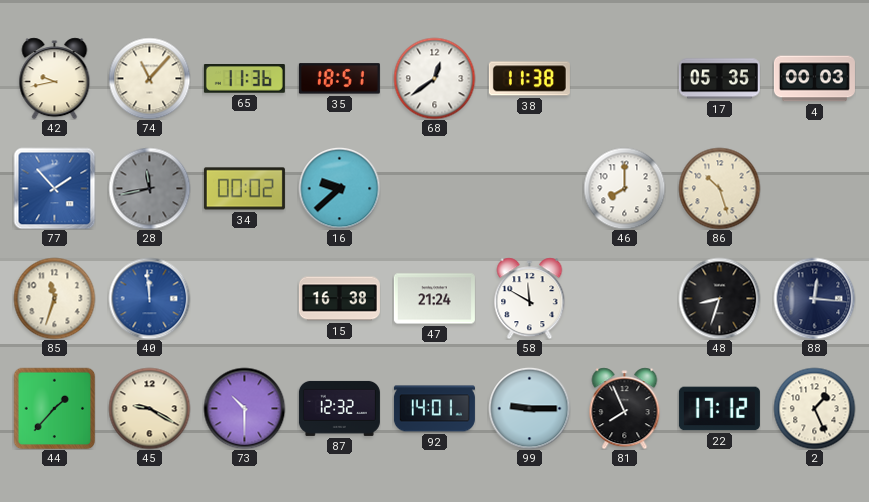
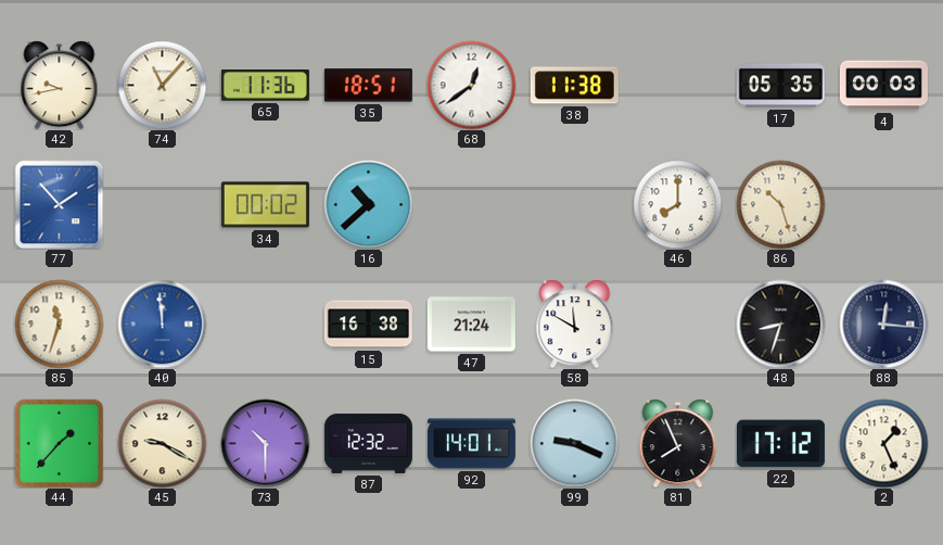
28: 11:43 -> none (149, 188)
16: 9:38 -> 10:38 (368, 204)
99: 9:15 -> 9:19 (574, 443)
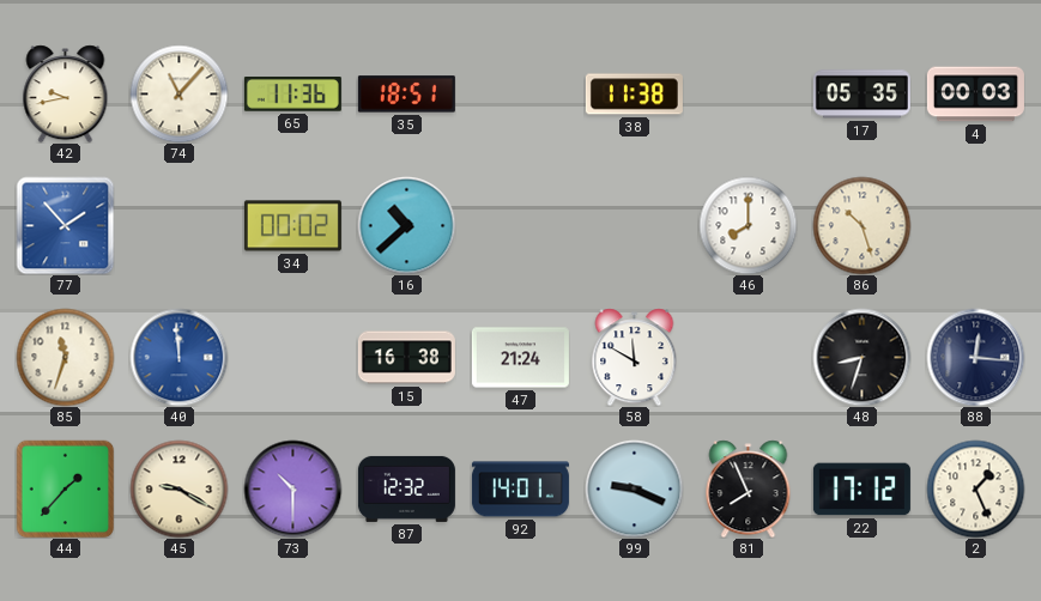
68: 12:39 -> none (471, 85)
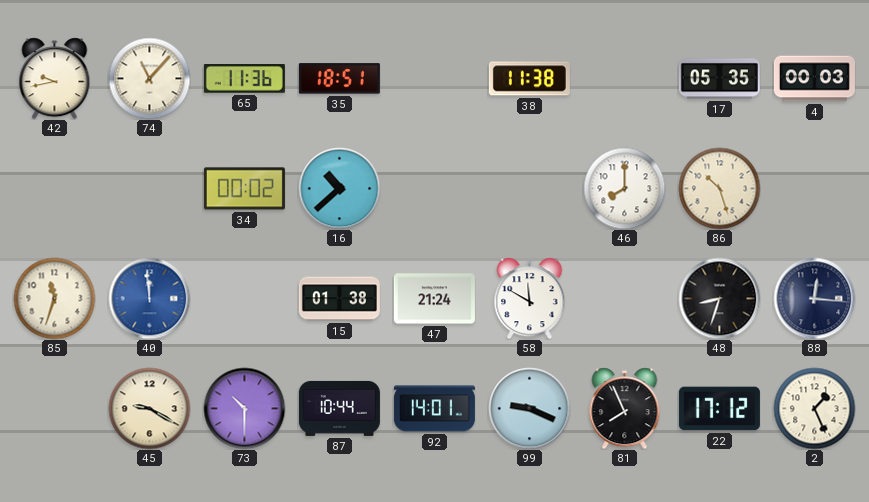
77: 1:53 -> none (65, 225)
15: 16:38 -> 01:38 (339, 299)
44: 1:37 -> none (65, 488)
87: 12:32 -> 10:44 (339, 408)
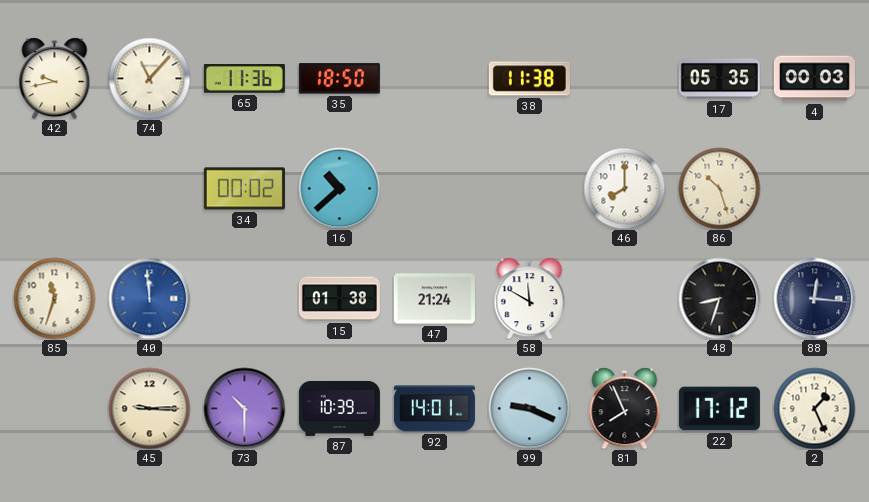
35: 18:51 -> 18:50 (339, 79)
45: 9:20 -> 9:15 (149, 408)
87: 10:44 -> 10:39 (339, 408)
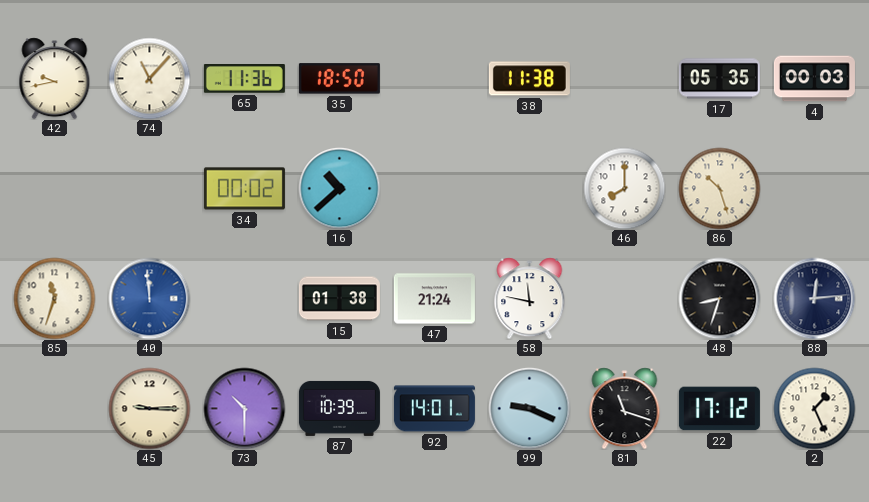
58: 11:50 -> 11:47 (530, 298)
88: 12:16 -> 12:14 (814, 298)
81: 7:56 -> 11:18 (625, 408)
